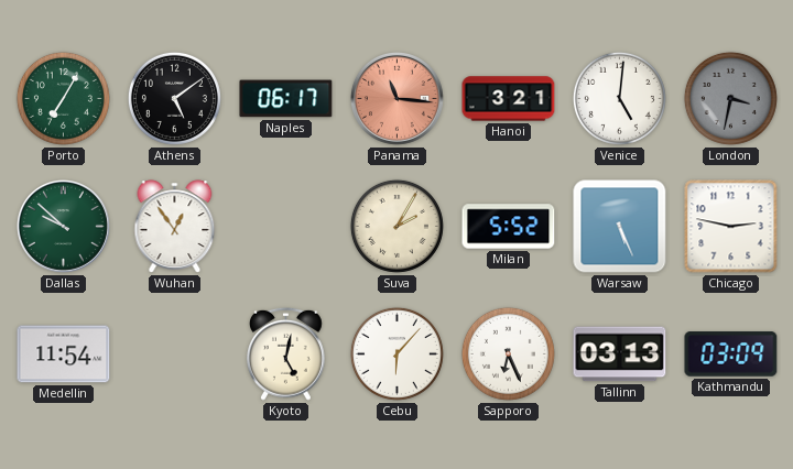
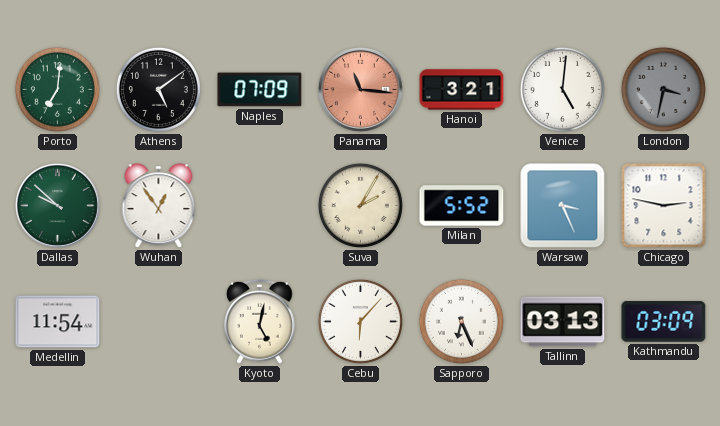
Porto: 7:05 -> 7:01 (57, 89)
Naples: 06:17 -> 07:09 (260, 90)
Warsaw: 5:26 -> 3:26 (563, 206)
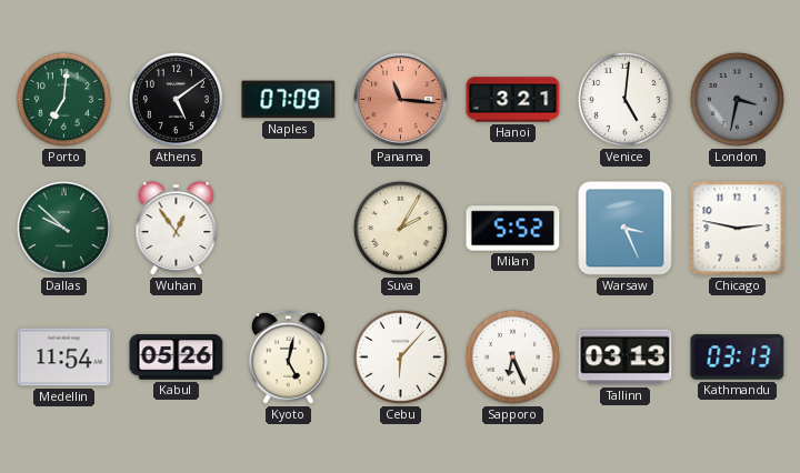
Kabul: none -> 05:26 (177, 358)
Kathmandu: 03:09 -> 03:13 (738, 358)
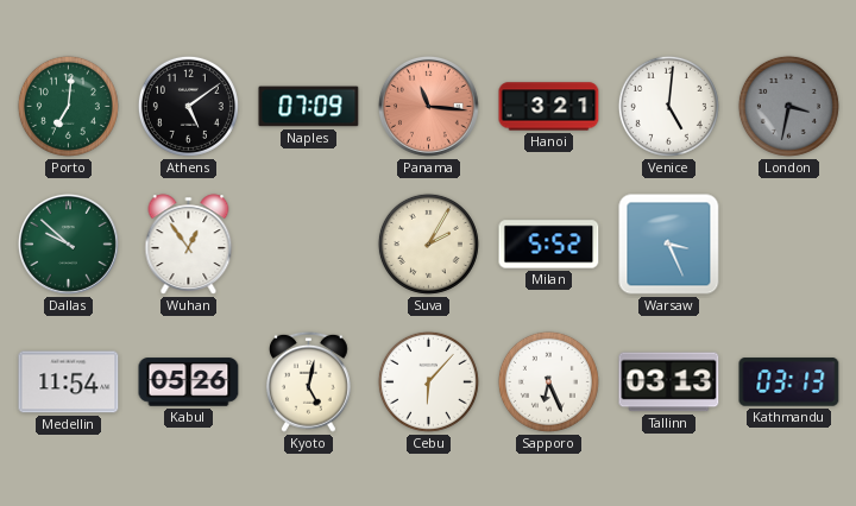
Chicago: 2:47 -> none (738, 229)
